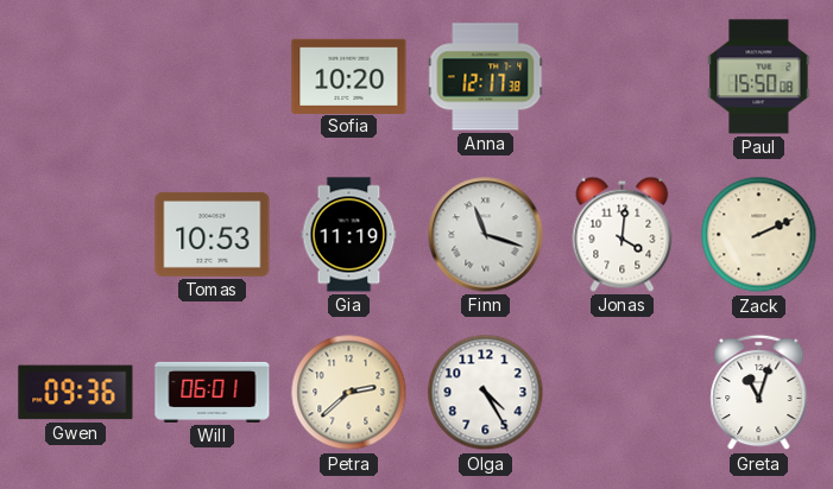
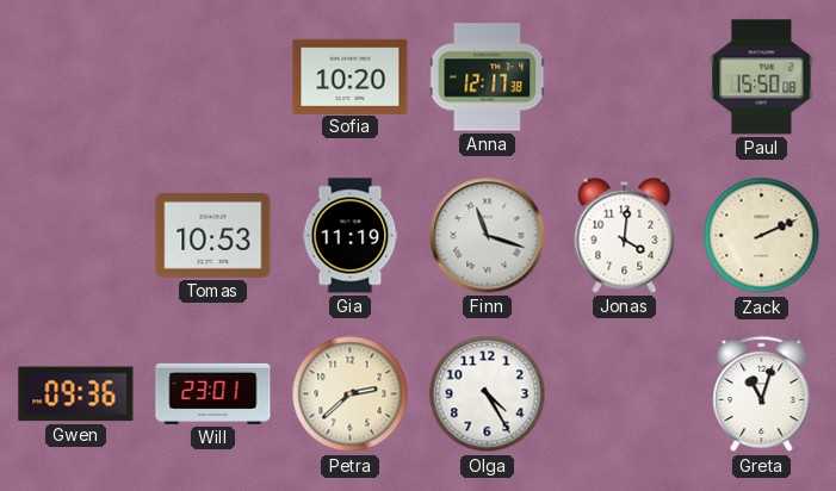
Will: 06:01 -> 23:01 (213, 393)
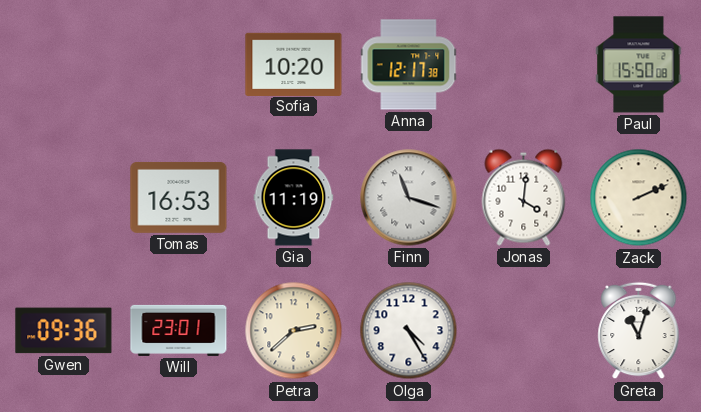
Tomas: 10:53 -> 16:53 (179, 197)
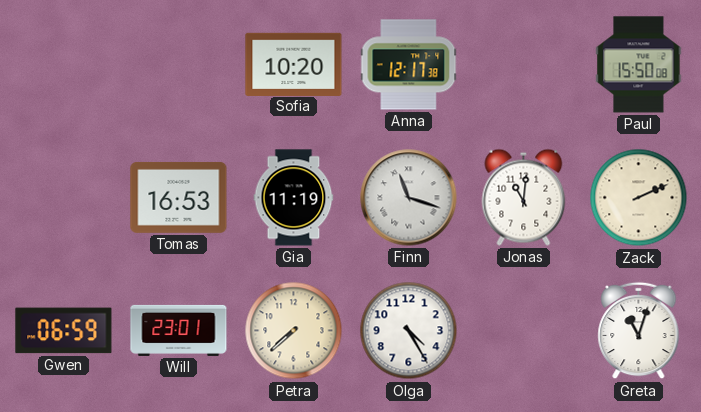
Jonas: 4:01 -> 11:01 (524, 197)
Gwen: 09:36 -> 06:59 (64, 331)
Petra: 2:38 -> 7:38 (294, 331)
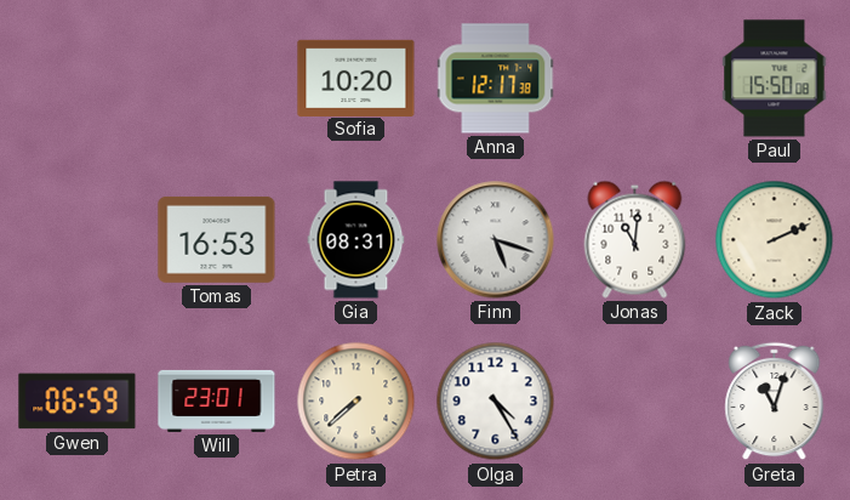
Gia: 11:19 -> 08:31 (356, 240)
Finn: 11:18 -> 5:18 (496, 240)
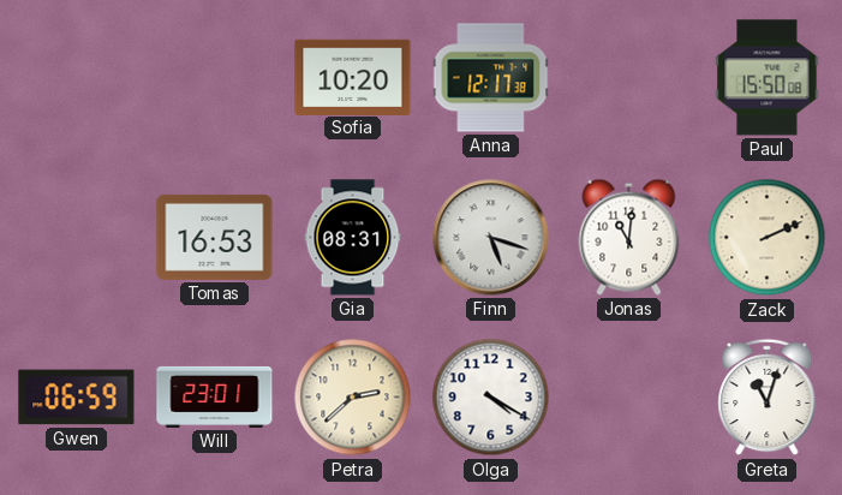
Petra: 7:38 -> 2:38 (353, 398)
Olga: 4:25 -> 4:20 (491, 398)
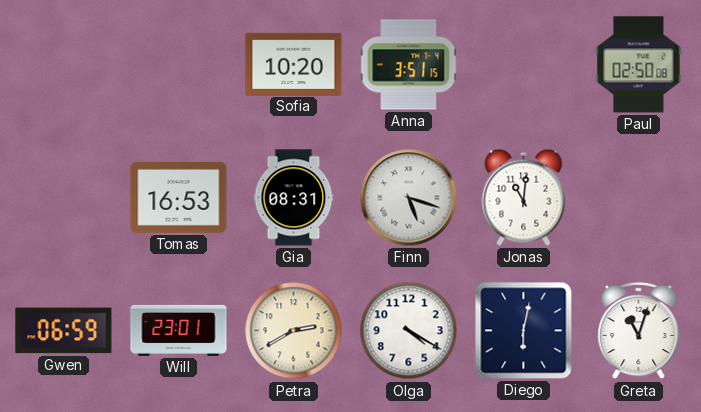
Anna: 12:17 -> 3:51 (409, 65)
Paul: 15:50 -> 02:50 (639, 65)
Zack: 2:11 -> none (768, 238)
Petra: 2:38 -> 2:40 (294, 331)
Diego: none -> 6:02 (524, 331)
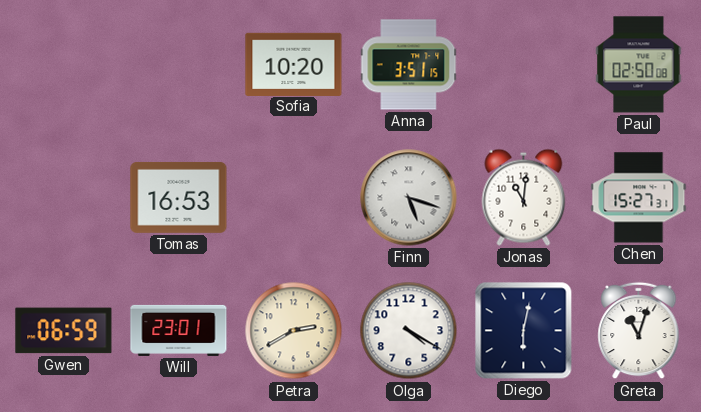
Gia: 08:31 -> none (294, 198)
Chen: none -> 15:27 (639, 198)
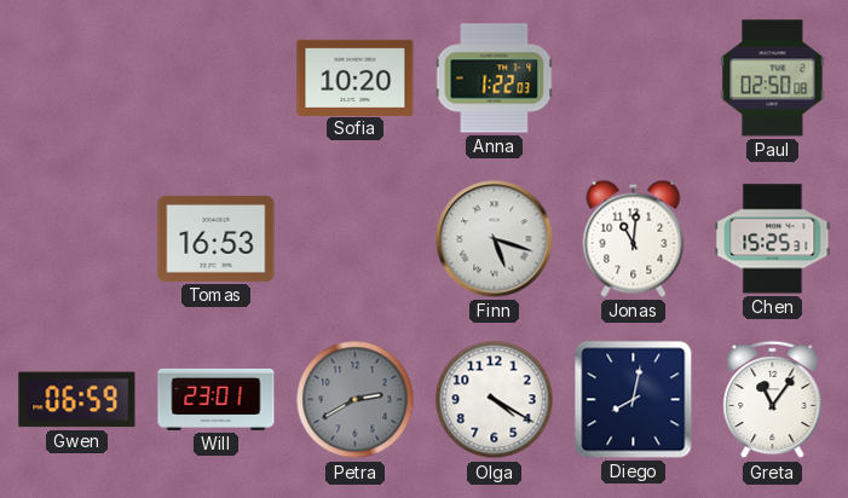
Anna: 3:51 -> 1:22 (495, 79)
Chen: 15:27 -> 15:25 (773, 239)
Petra dial: cream -> grey (356, 400)
Diego: 6:02 -> 8:02 (634, 400)
Greta: 11:03 -> 11:06 (773, 400)
